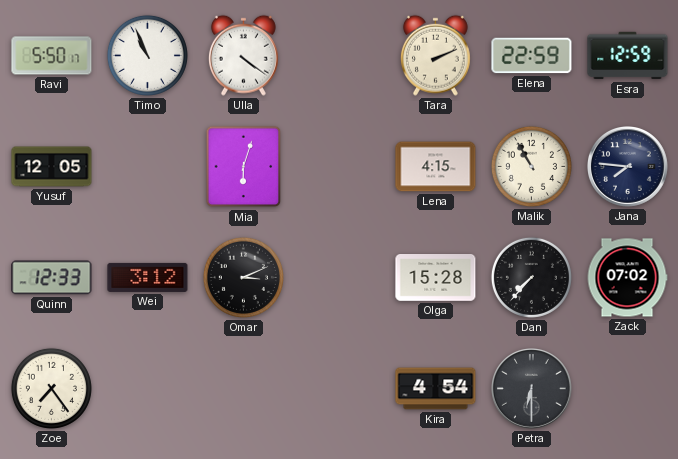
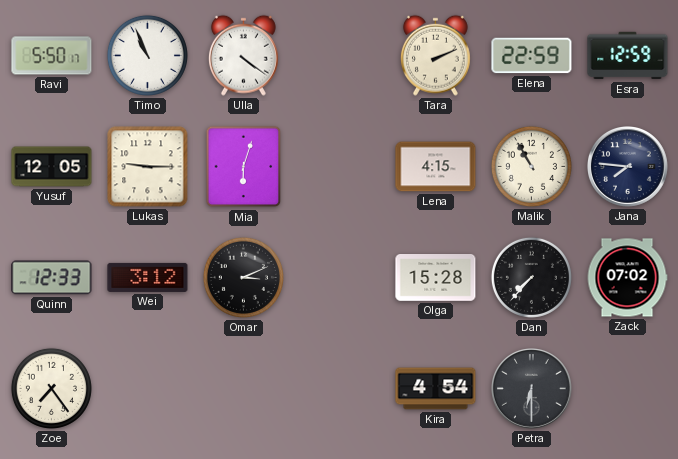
Lukas: none -> 9:15 (148, 167)
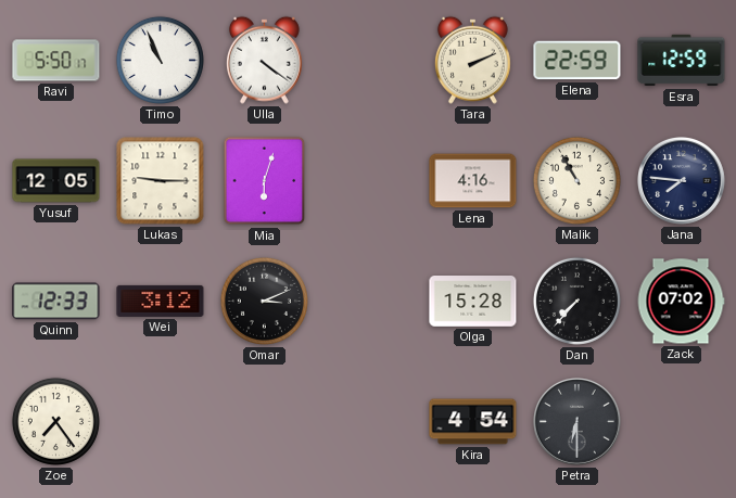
Lena: 4:15 -> 4:16 (473, 181)
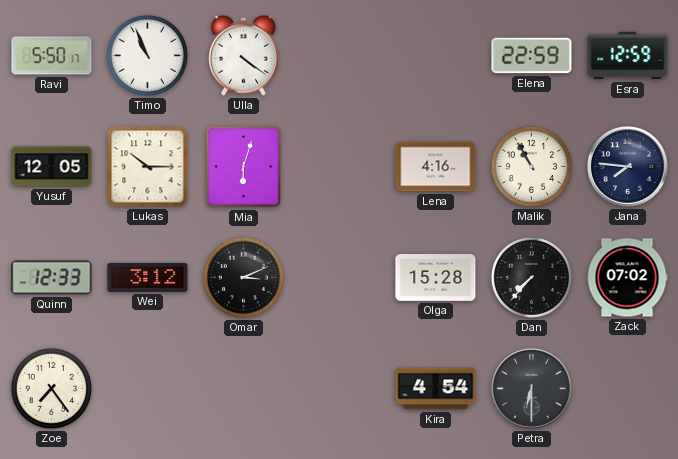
Tara: 2:11 -> none (472, 60)
Lukas: 9:15 -> 10:15 (148, 167)
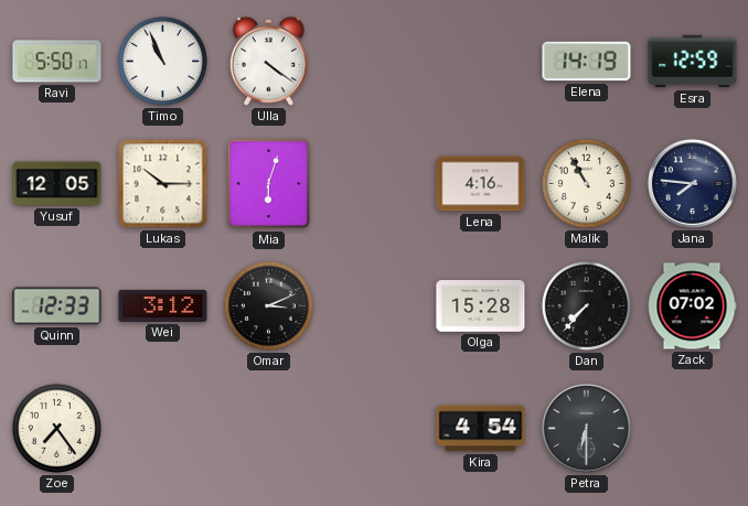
Elena: 22:59 -> 14:19 (587, 62)
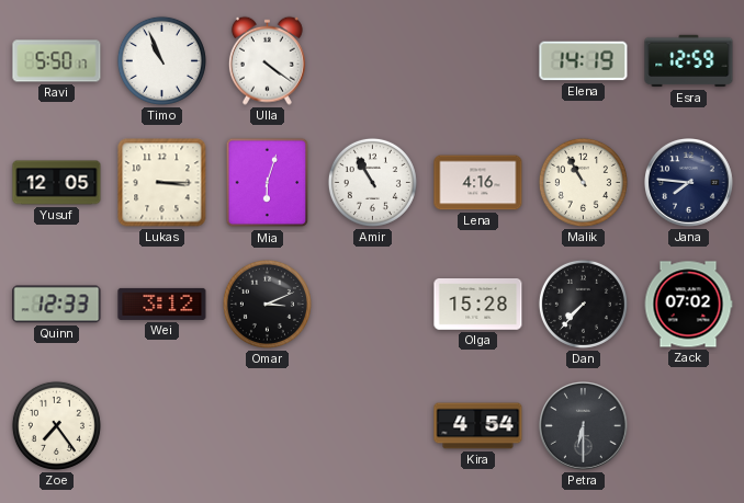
Lukas: 10:15 -> 3:15 (162, 183)
Amir: none -> 10:55 (372, 182)
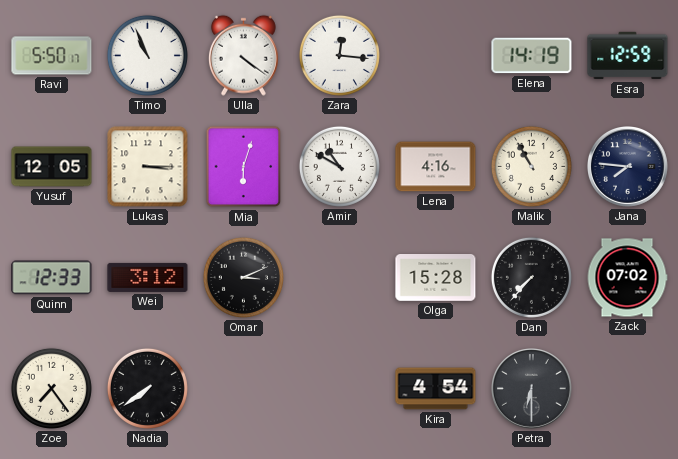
Zara: none -> 12:16 (339, 55)
Amir: 10:55 -> 10:50 (339, 166)
Nadia: none -> 7:39 (147, 388)
